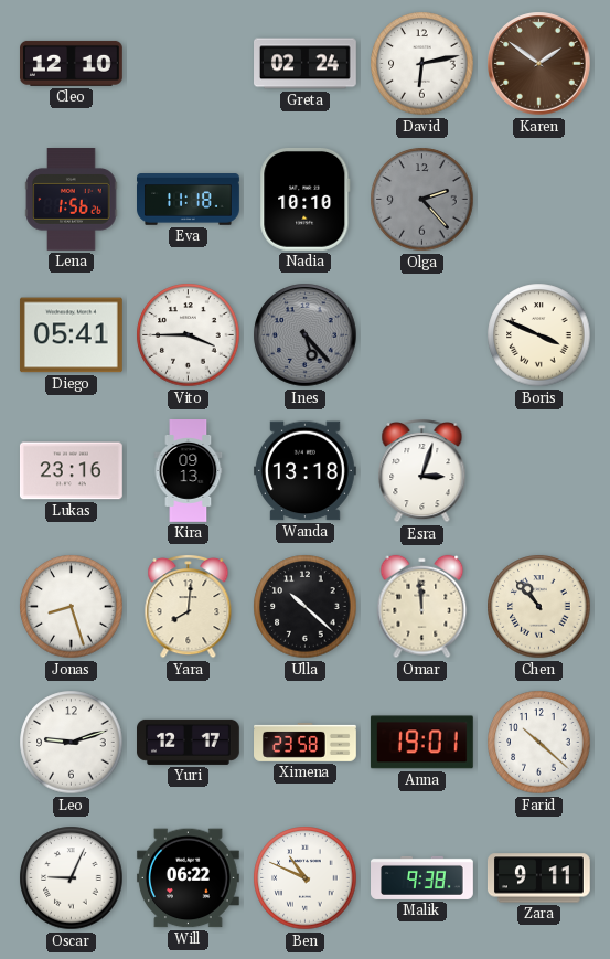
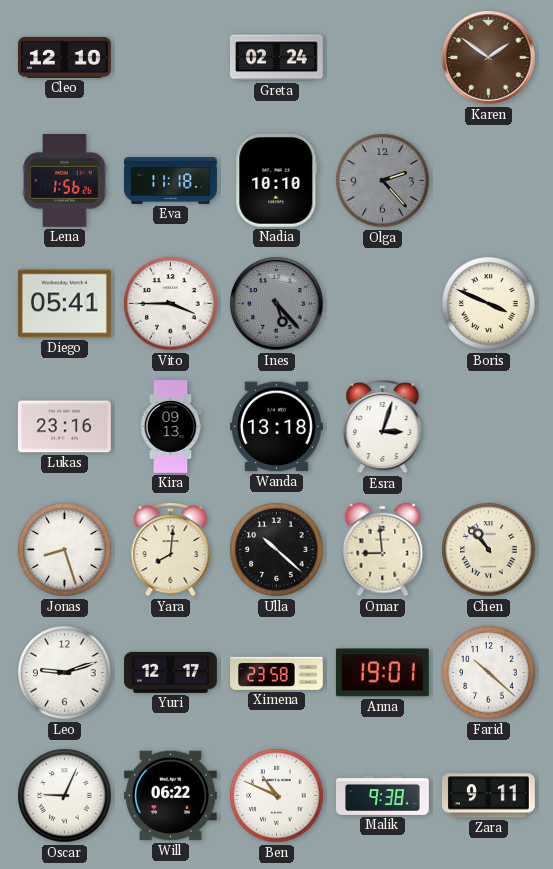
David: 6:13 -> none (422, 64)
Omar: 11:59 -> 8:59 (383, 550)
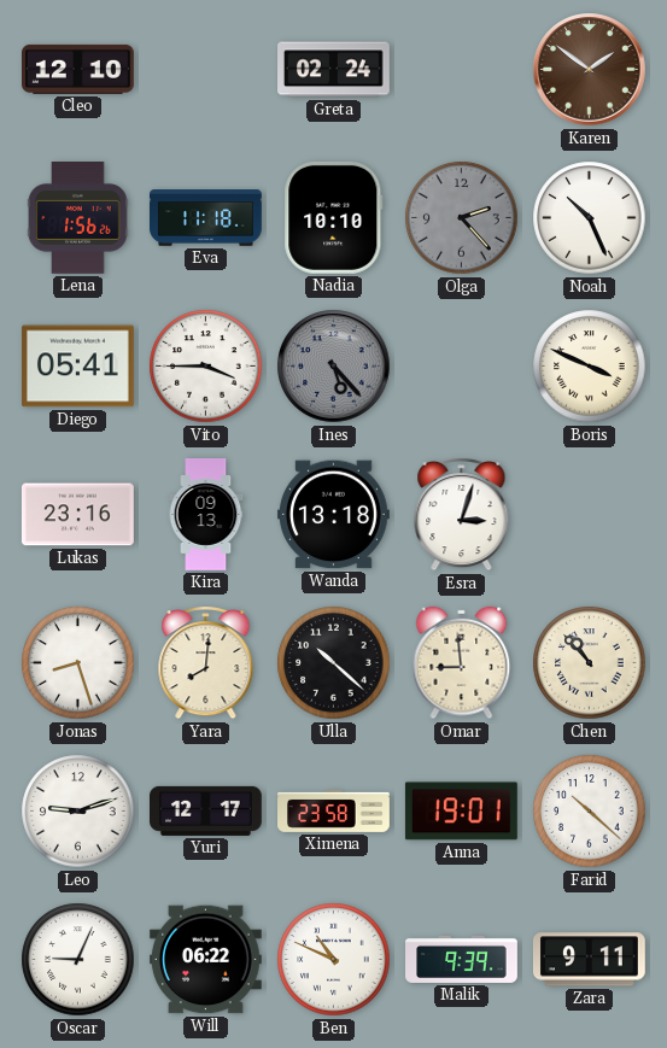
Noah: none -> 10:26 (590, 218)
Malik: 9:38 -> 9:39 (462, 959)
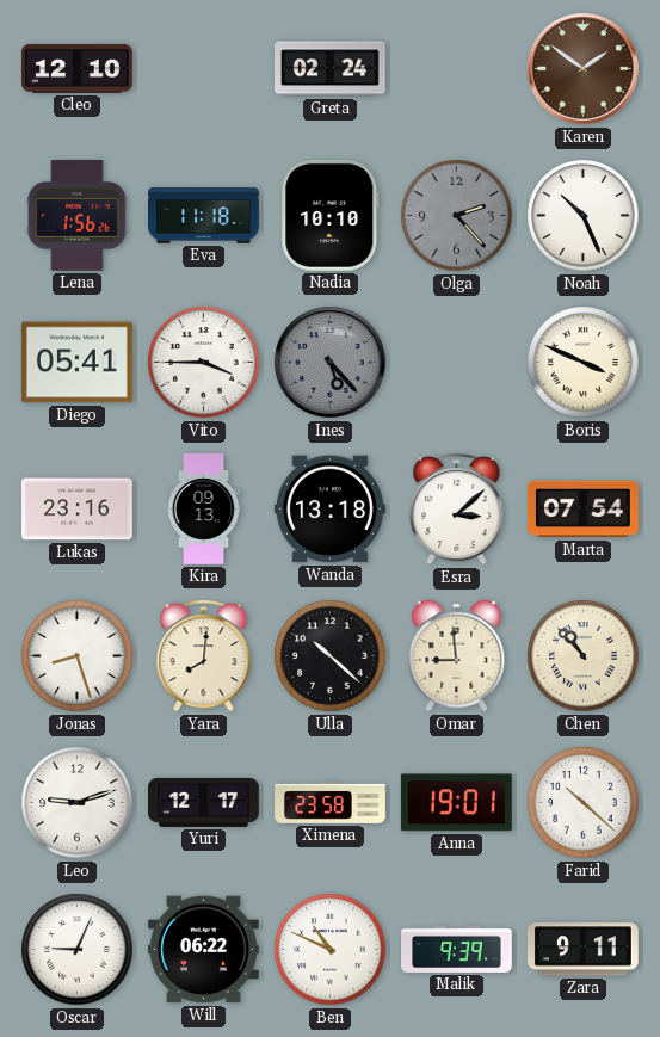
Esra: 3:03 -> 3:08 (457, 510)
Marta: none -> 07:54 (582, 510)
